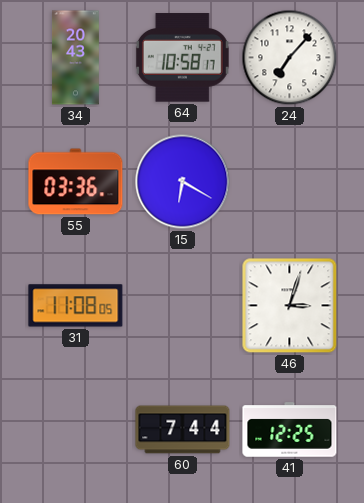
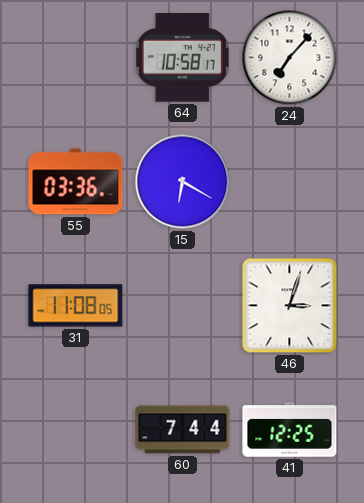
34: 20:43 -> none (75, 58)
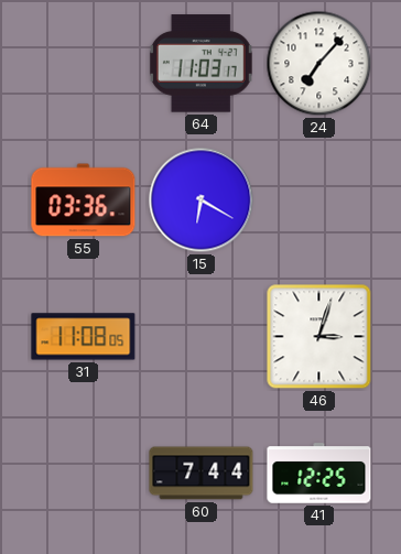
64: 10:58 -> 11:03 (201, 64)
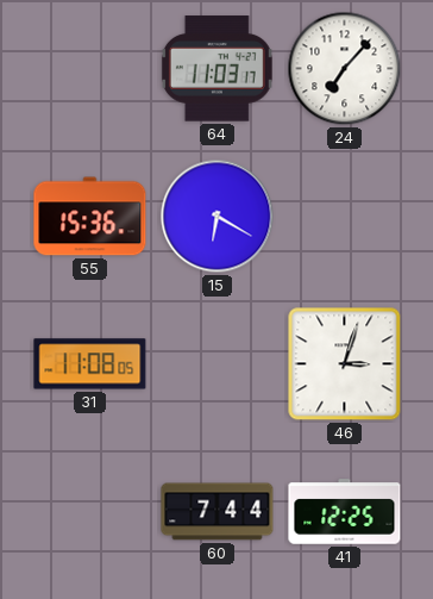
55: 03:36 -> 15:36 (90, 217)
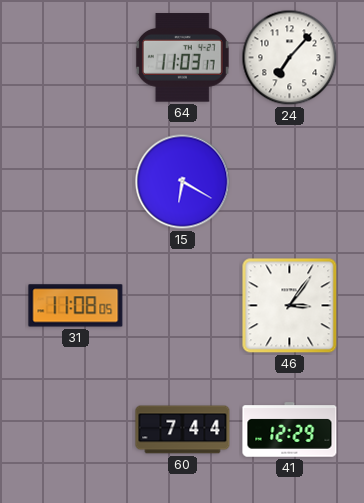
55: 15:36 -> none (90, 217)
46: 3:03 -> 3:06 (290, 306)
41: 12:25 -> 12:29 (290, 430)
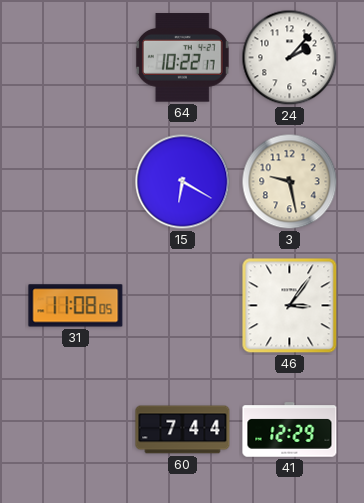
64: 11:03 -> 10:22 (182, 58)
24: 7:07 -> 2:07 (290, 58)
3: none -> 9:28 (290, 182)
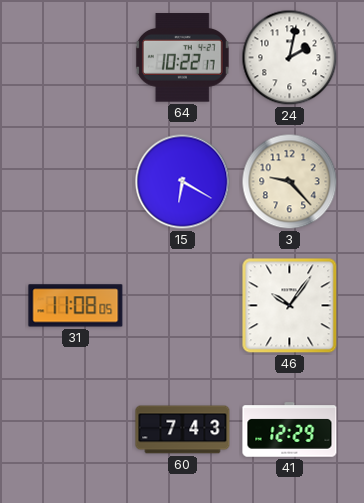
24: 2:07 -> 2:02 (290, 58)
3: 9:28 -> 9:23 (290, 182)
46: 3:06 -> 10:06 (290, 306)
60: 7:44 -> 7:43 (183, 430)
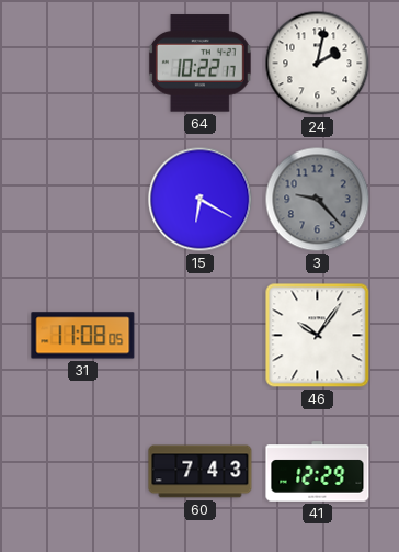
3 dial: cream -> grey (318, 200)
